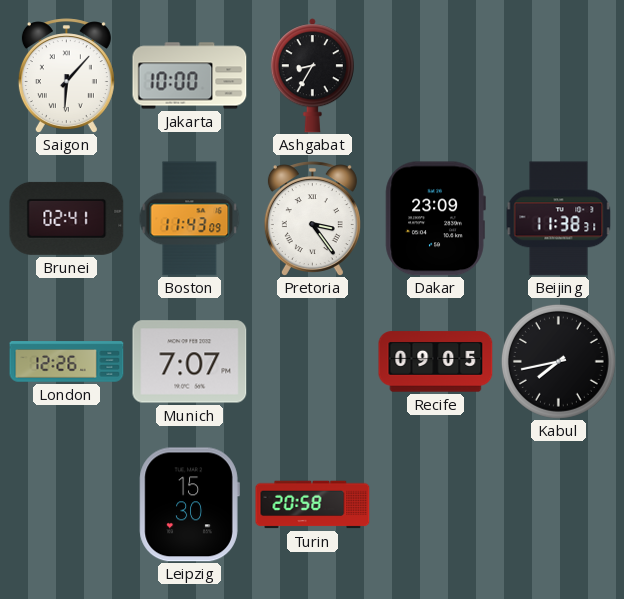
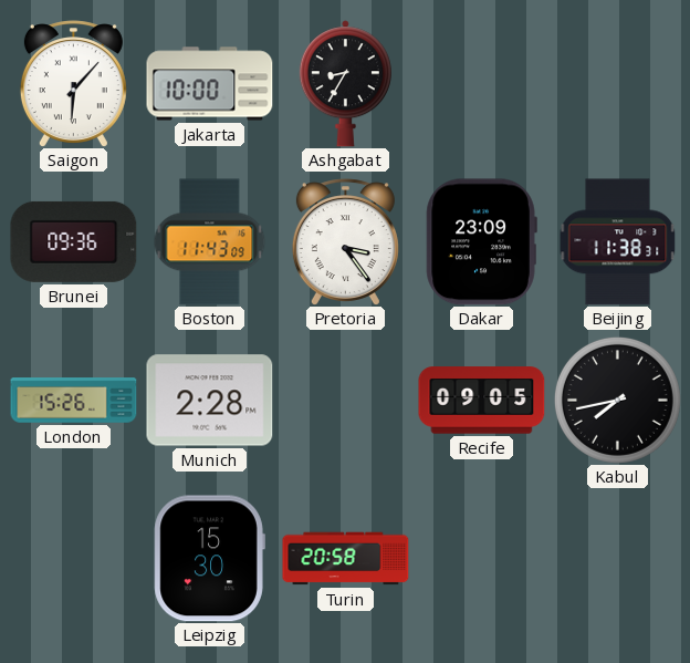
Brunei: 02:41 -> 09:36 (74, 241)
London: 12:26 -> 15:26 (74, 401)
Munich: 7:07 -> 2:28 (210, 401)
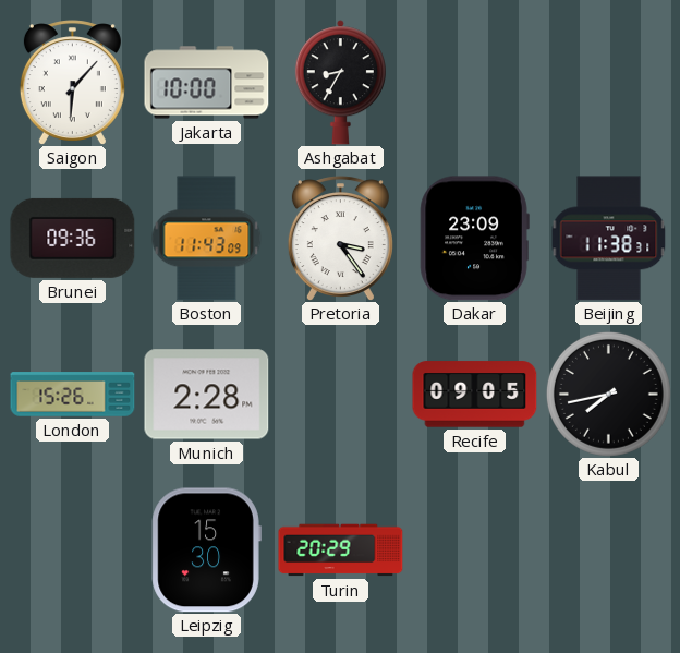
Turin: 20:58 -> 20:29 (341, 551)
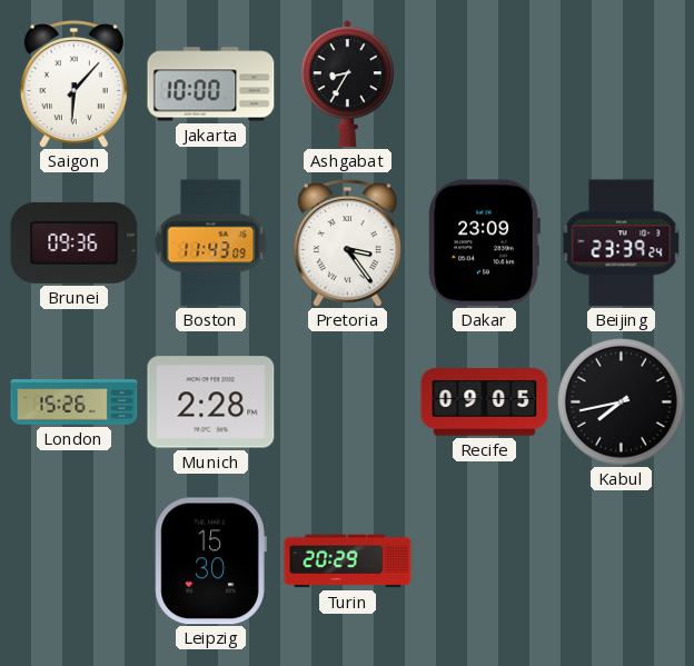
Beijing: 11:38 -> 23:39 (622, 243)
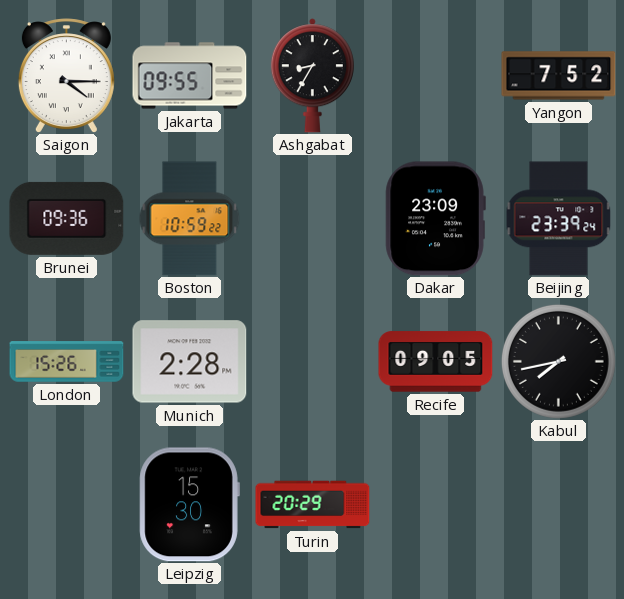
Saigon: 6:07 -> 4:15 (66, 75)
Jakarta: 10:00 -> 09:55 (190, 76)
Yangon: none -> 7:52 (559, 76)
Boston: 11:43 -> 10:59 (190, 219)
Pretoria: 3:24 -> none (347, 242)
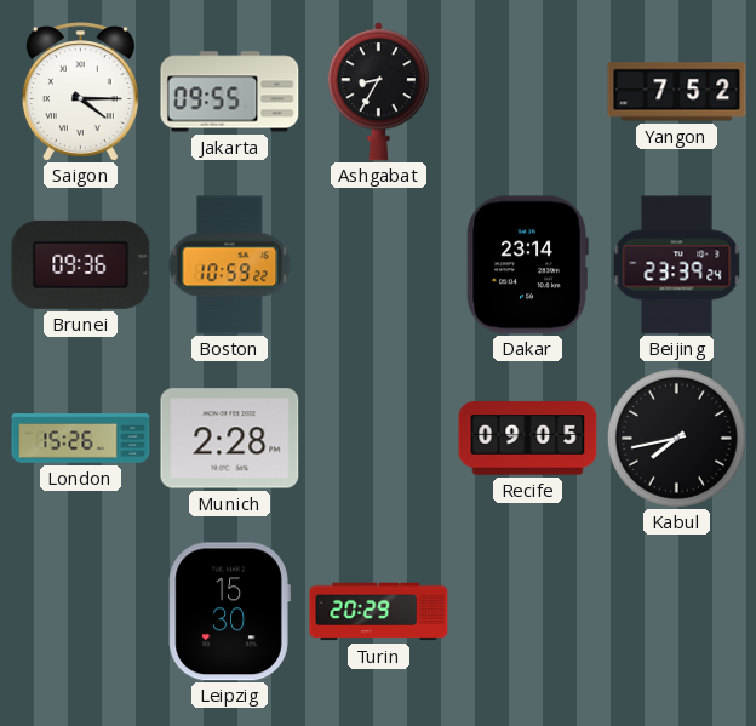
Dakar: 23:09 -> 23:14 (527, 265)
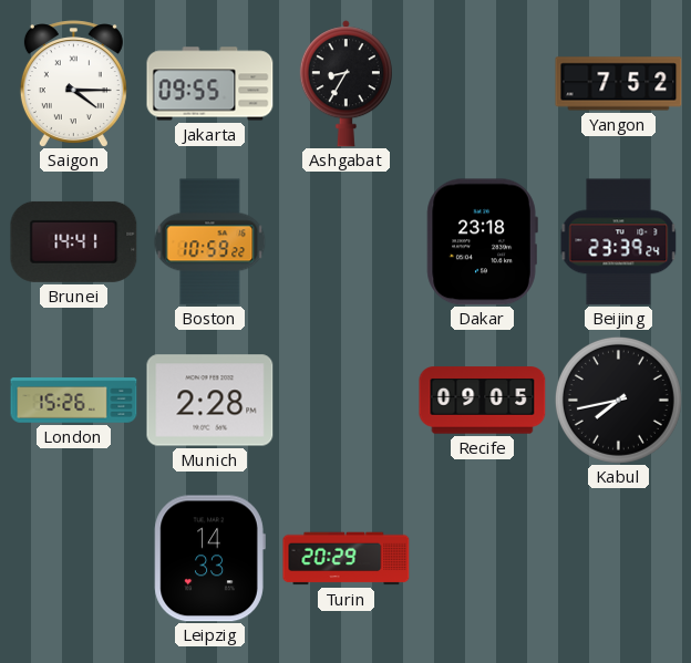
Brunei: 09:36 -> 14:41 (74, 241)
Dakar: 23:14 -> 23:18 (482, 242)
Leipzig: 15:30 -> 14:33 (209, 559)
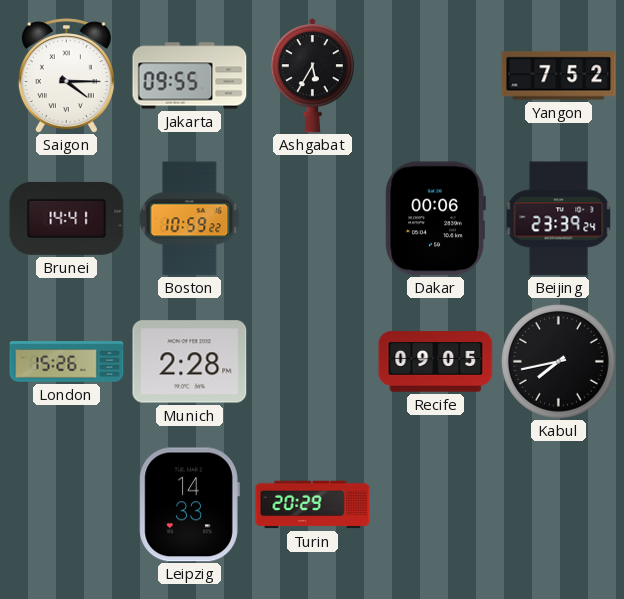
Ashgabat: 8:35 -> 5:35 (312, 76)
Dakar: 23:18 -> 00:06 (435, 219)
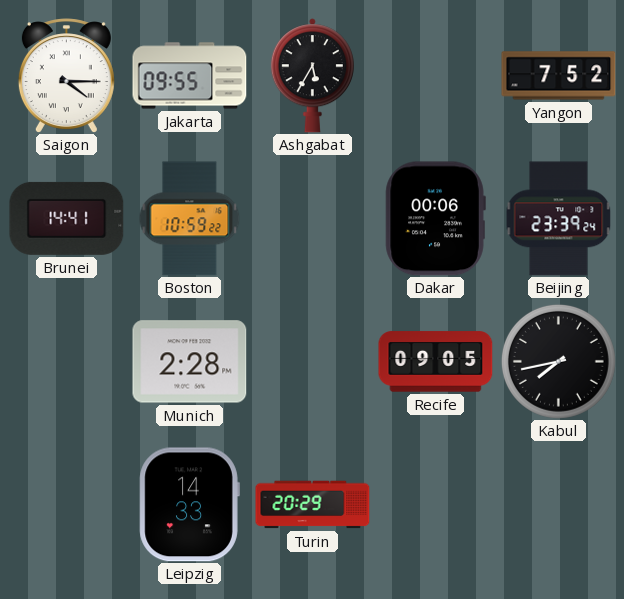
London: 15:26 -> none (67, 362)
